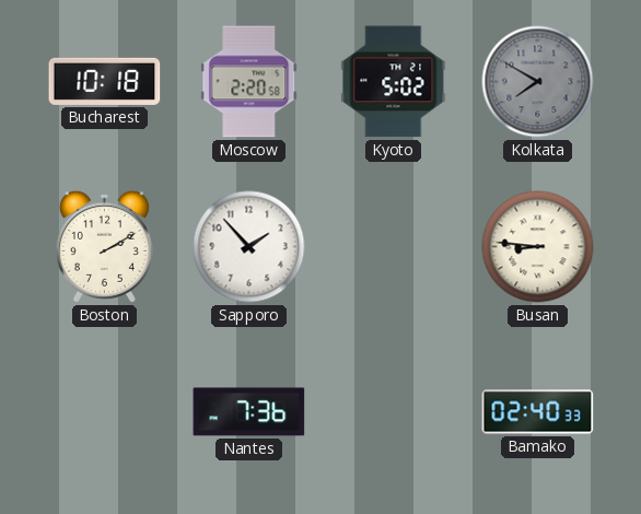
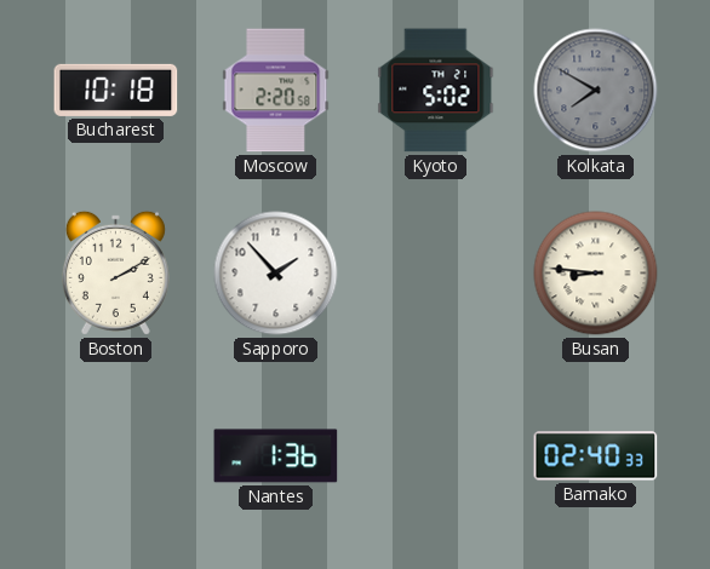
Nantes: 7:36 -> 1:36 (276, 456)
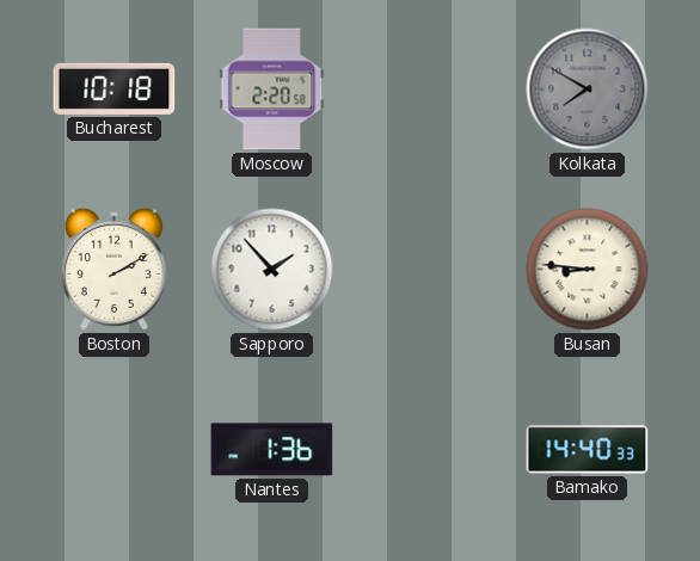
Kyoto: 5:02 -> none (436, 91)
Bamako: 02:40 -> 14:40 (588, 450)
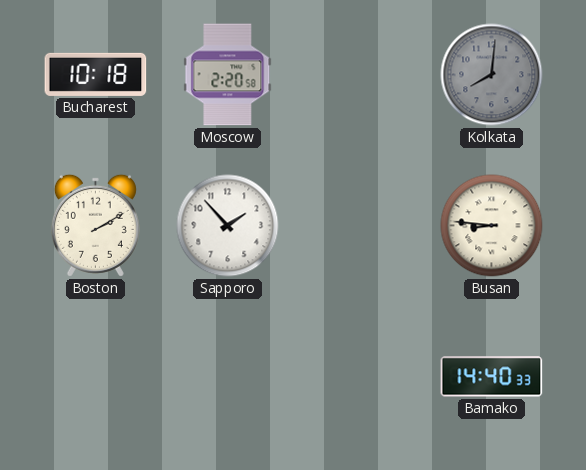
Kolkata: 7:50 -> 8:01 (492, 75)
Nantes: 1:36 -> none (272, 450)
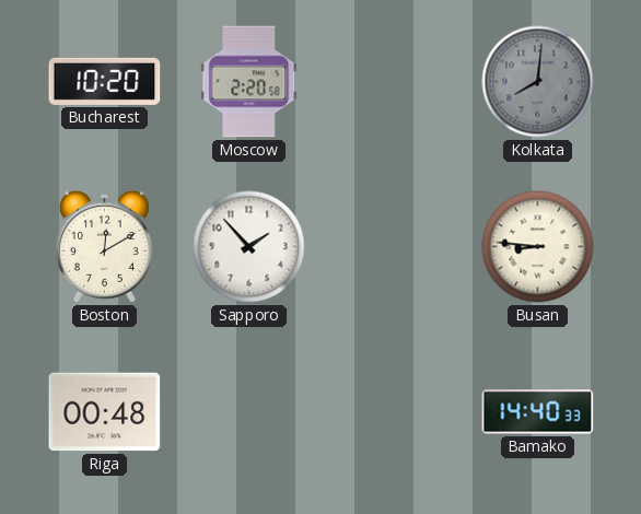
Bucharest: 10:18 -> 10:20 (105, 81)
Boston: 2:10 -> 12:10 (104, 246)
Riga: none -> 00:48 (105, 412)
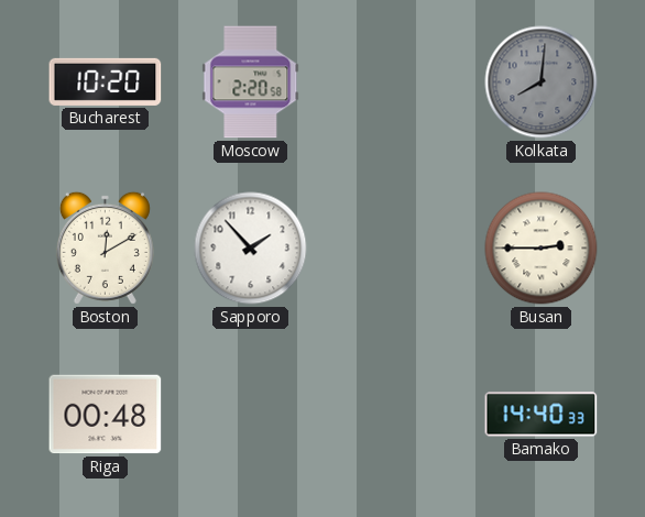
Busan: 8:46 -> 2:45 (542, 249)
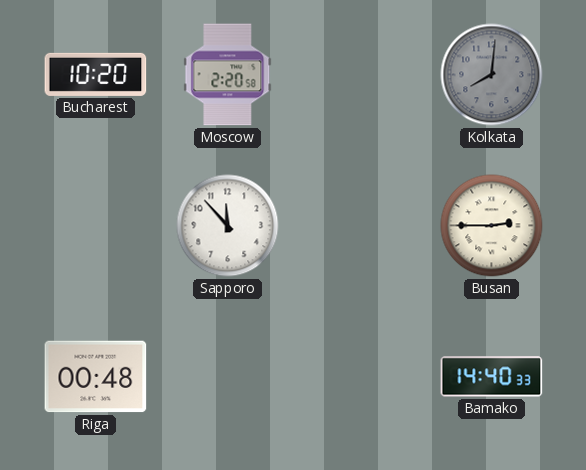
Boston: 12:10 -> none (105, 248)
Sapporo: 1:53 -> 11:53 (228, 226)
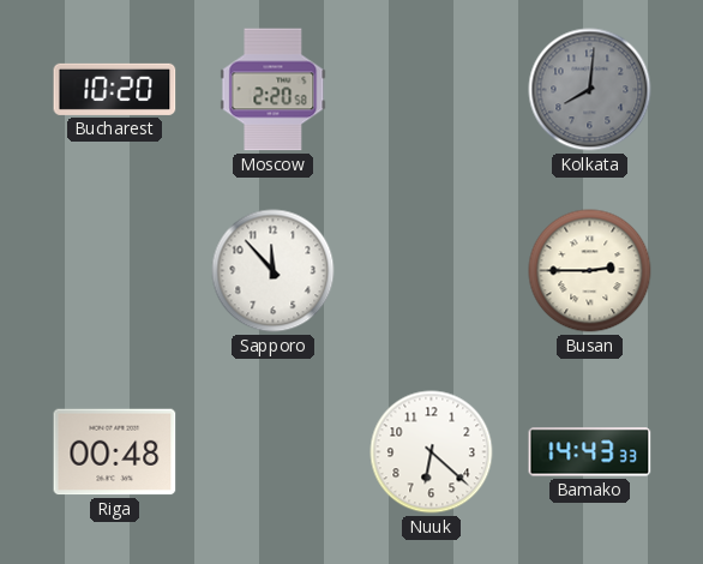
Nuuk: none -> 6:22 (432, 452)
Bamako: 14:40 -> 14:43 (590, 452)
